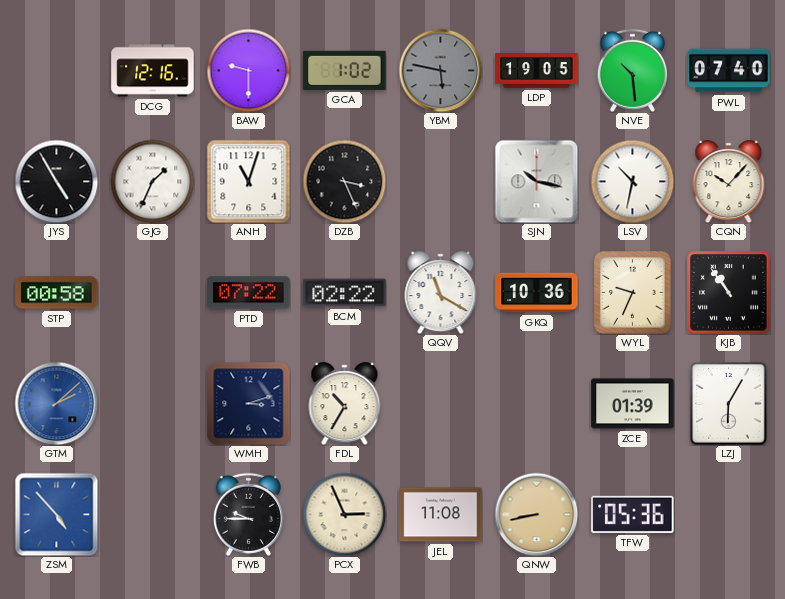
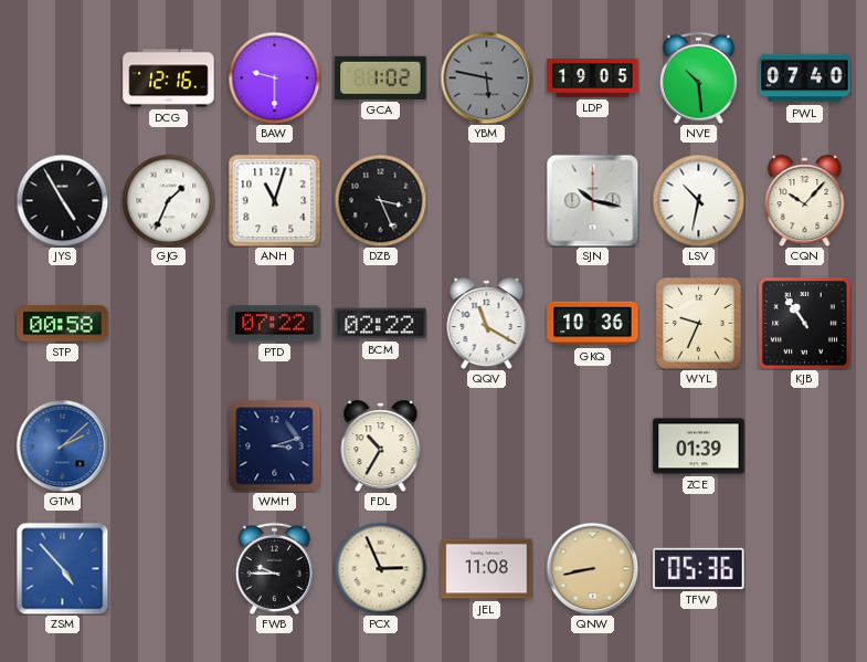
LZJ: 6:05 -> none (729, 404)
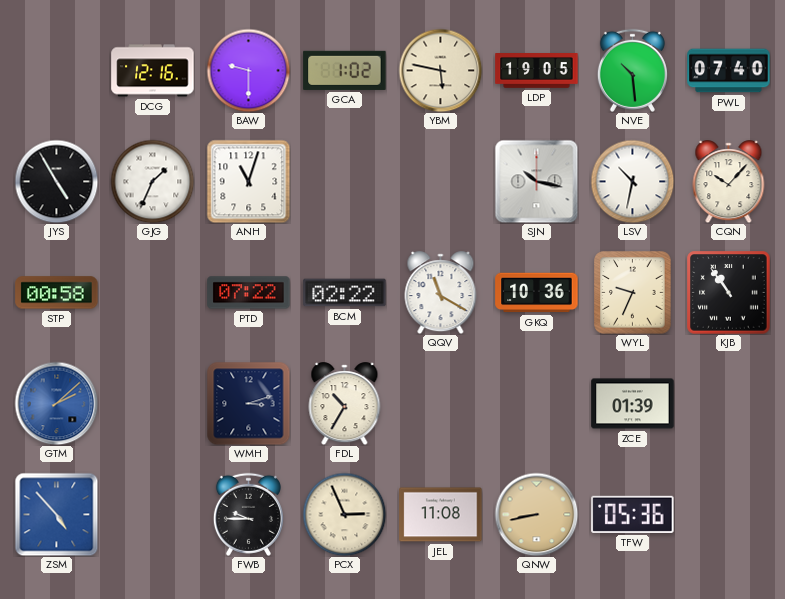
YBM dial: grey -> cream (440, 70)
DZB: 3:26 -> none (380, 200)
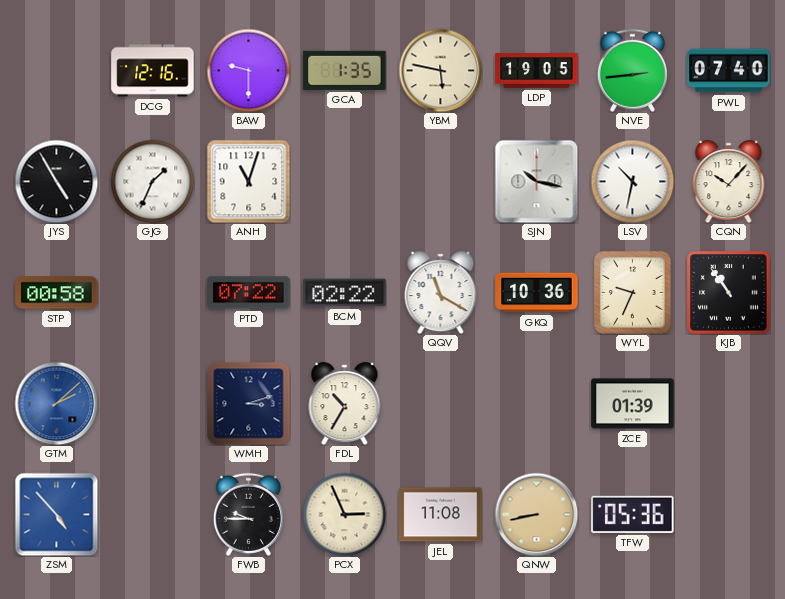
GCA: 1:02 -> 1:35 (345, 70)
NVE: 10:29 -> 2:44 (632, 70)
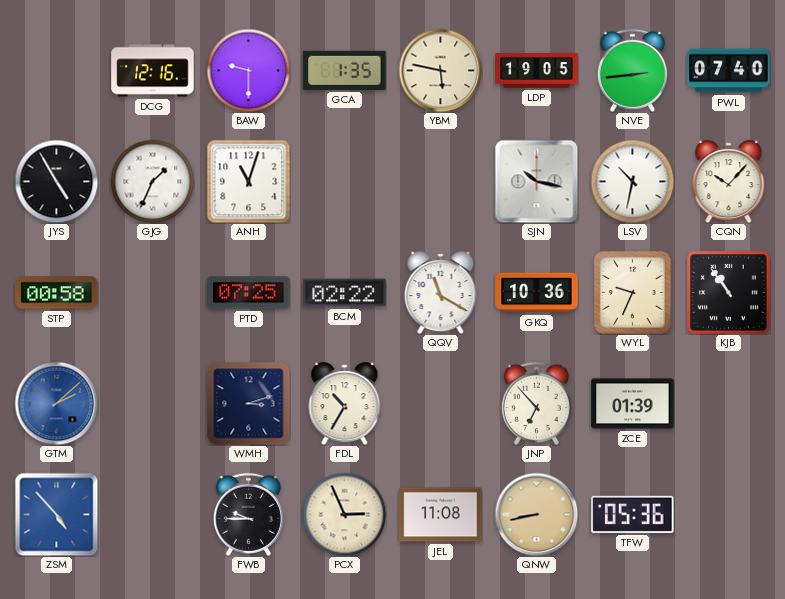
PTD: 07:22 -> 07:25 (249, 293)
JNP: none -> 6:53 (536, 403)
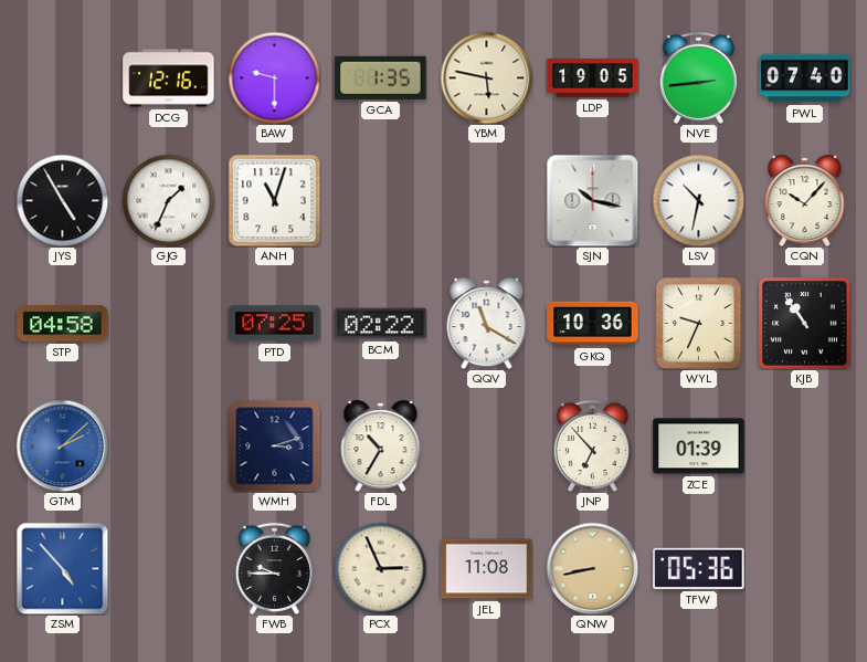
STP: 00:58 -> 04:58 (63, 324)
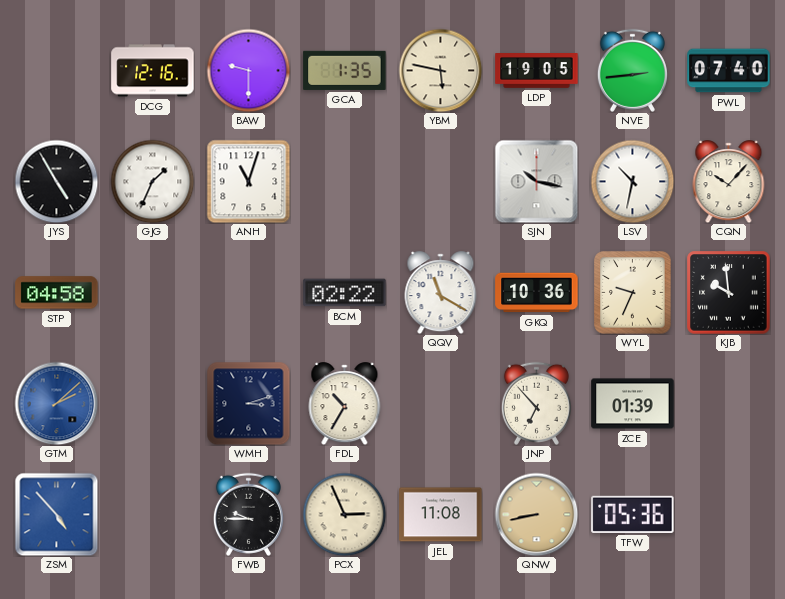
PTD: 07:25 -> none (275, 324)
KJB: 10:54 -> 9:59 (729, 293)
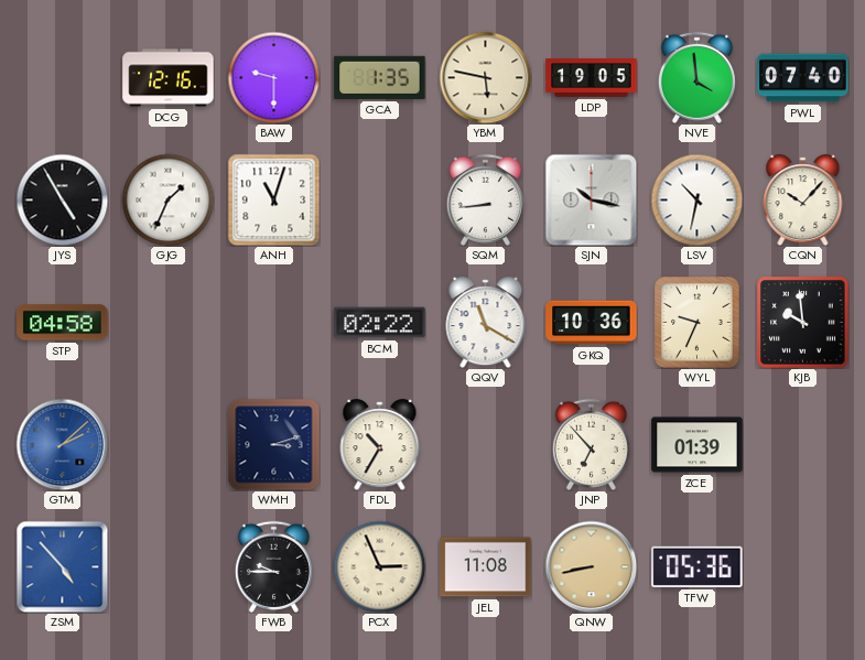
NVE: 2:44 -> 3:59 (696, 77)
SQM: none -> 8:44 (485, 199)
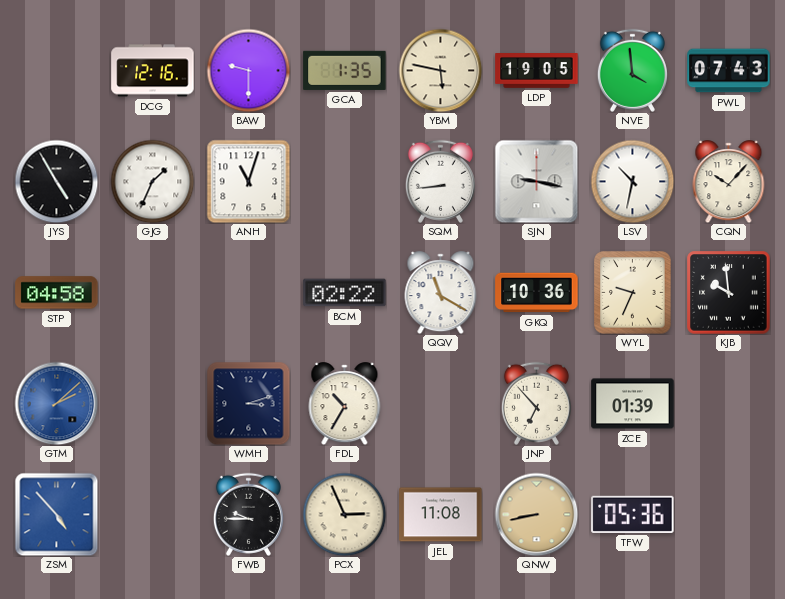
PWL: 07:40 -> 07:43 (729, 71)
SJN: 10:17 -> 9:17 (536, 181)
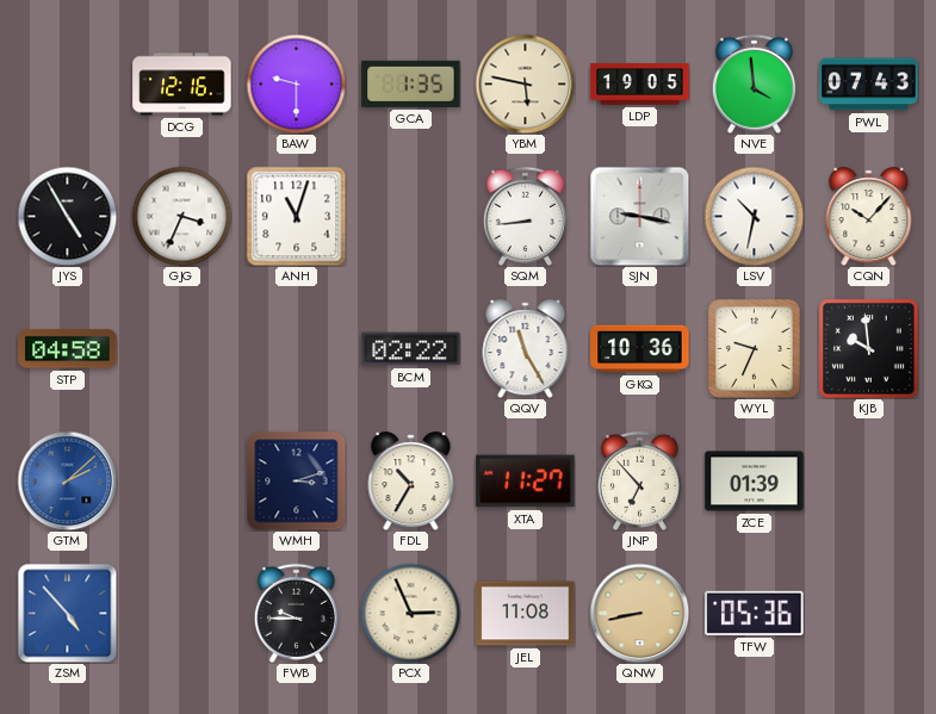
GJG: 1:34 -> 3:34 (181, 216)
QQV: 11:20 -> 11:25 (526, 349)
XTA: none -> 11:27 (526, 482)
